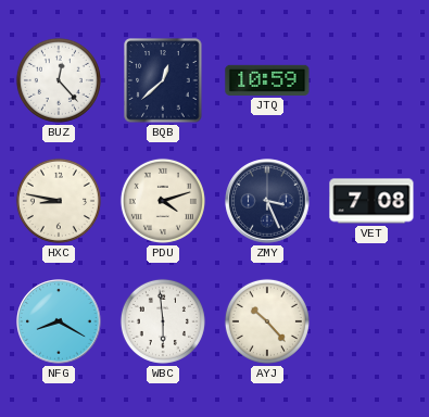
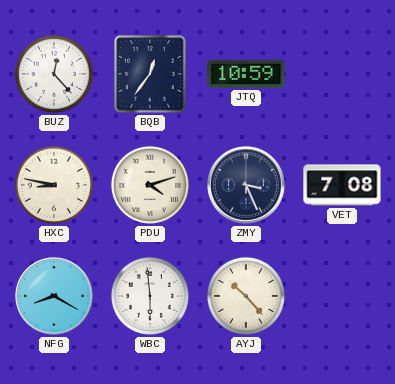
BQB: 12:38 -> 12:36 (150, 74)
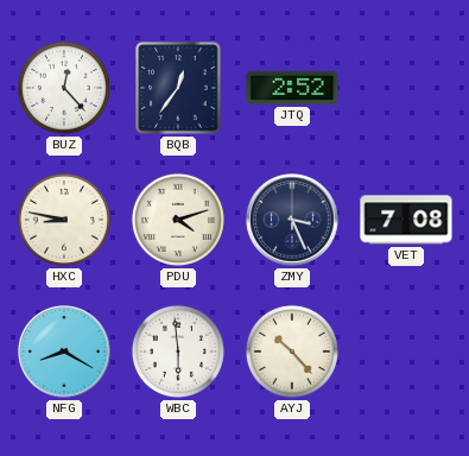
JTQ: 10:59 -> 2:52 (292, 88)
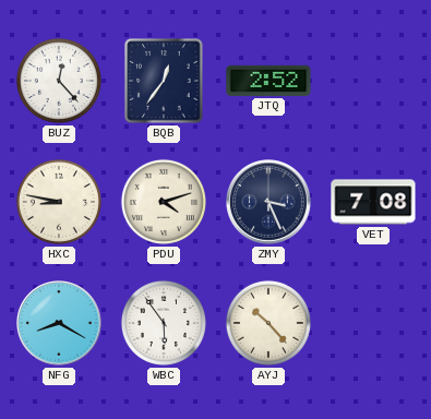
WBC: 5:59 -> 5:54 (164, 323)
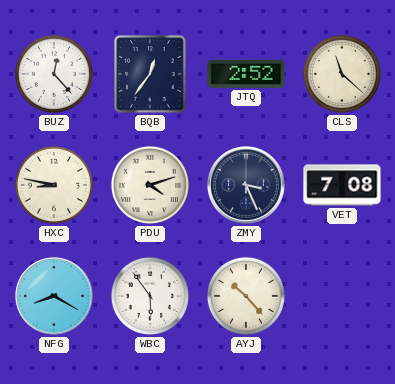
CLS: none -> 11:22 (342, 74)
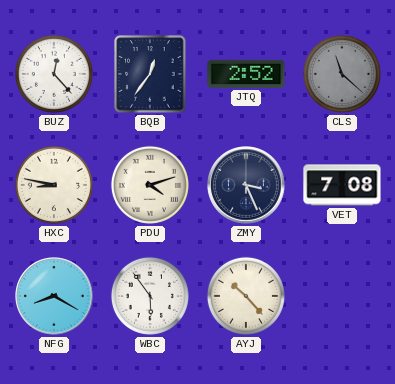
CLS dial: cream -> grey (342, 74)
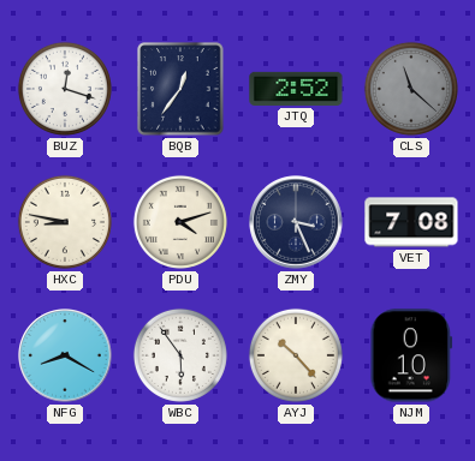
BUZ: 12:23 -> 12:18 (65, 89)
NJM: none -> 0:10 (411, 355)
